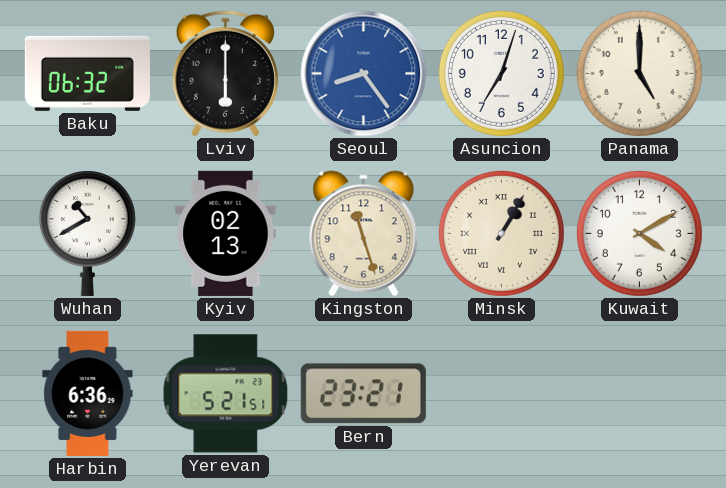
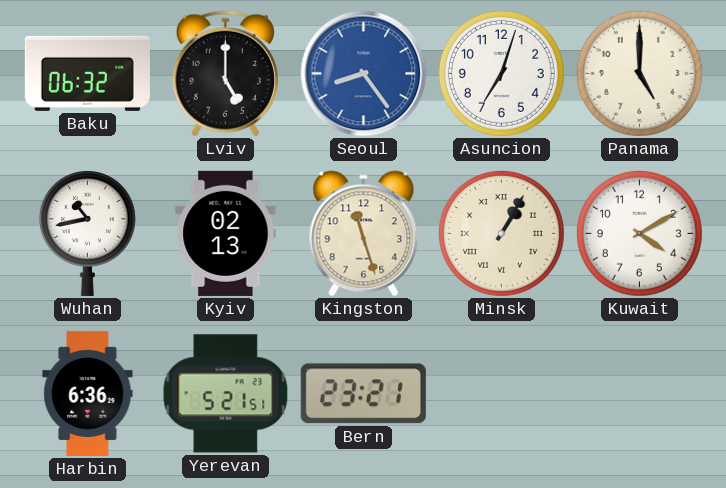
Lviv: 6:00 -> 5:00 (225, 74)
Wuhan: 10:40 -> 10:43 (87, 233)
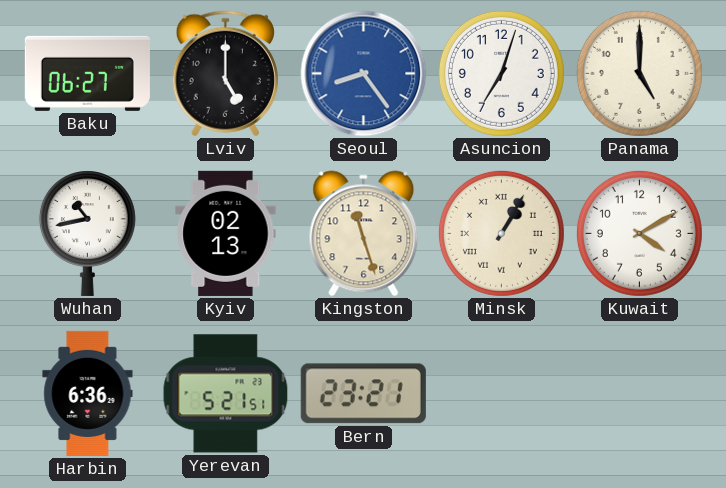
Baku: 06:32 -> 06:27 (87, 73)
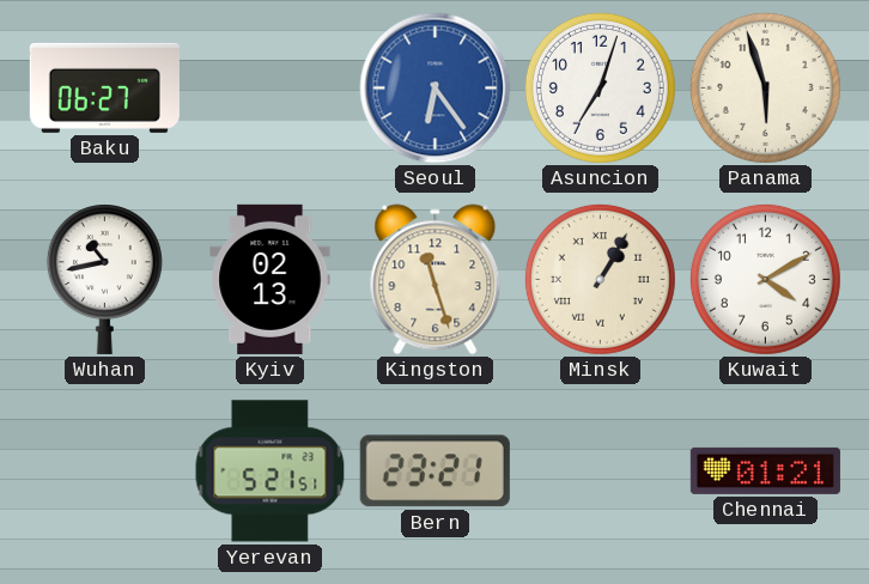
Lviv: 5:00 -> none (225, 74)
Seoul: 8:24 -> 6:24 (436, 89)
Panama: 5:00 -> 5:57 (765, 87)
Harbin: 6:36 -> none (88, 393)
Chennai: none -> 01:21 (765, 470)
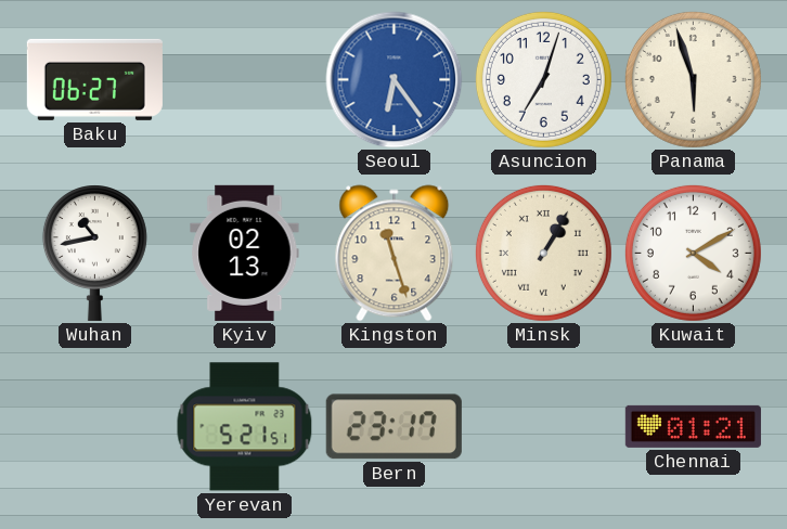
Bern: 23:21 -> 23:17 (393, 427)
